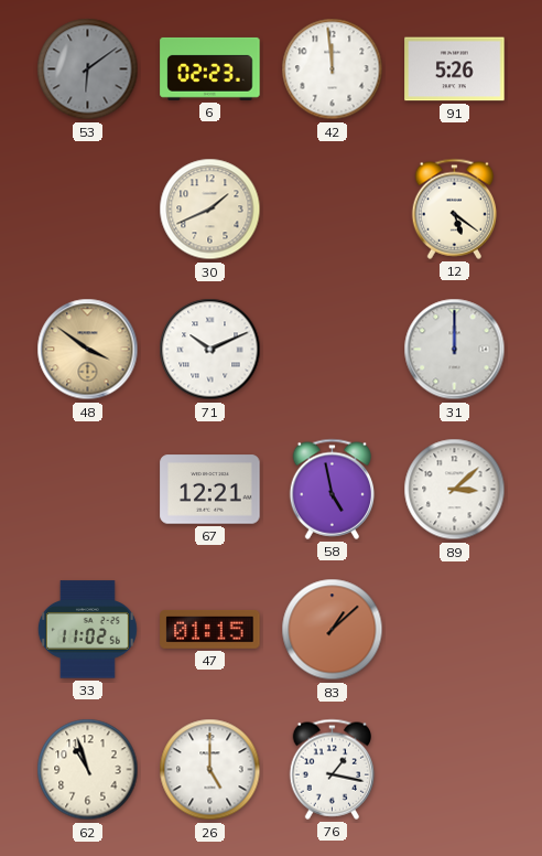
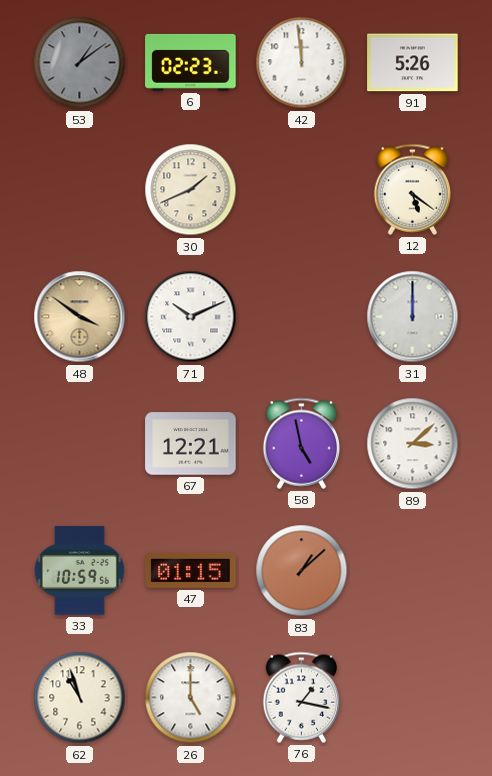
53: 6:09 -> 1:09 (80, 63)
33: 11:02 -> 10:59 (79, 571)
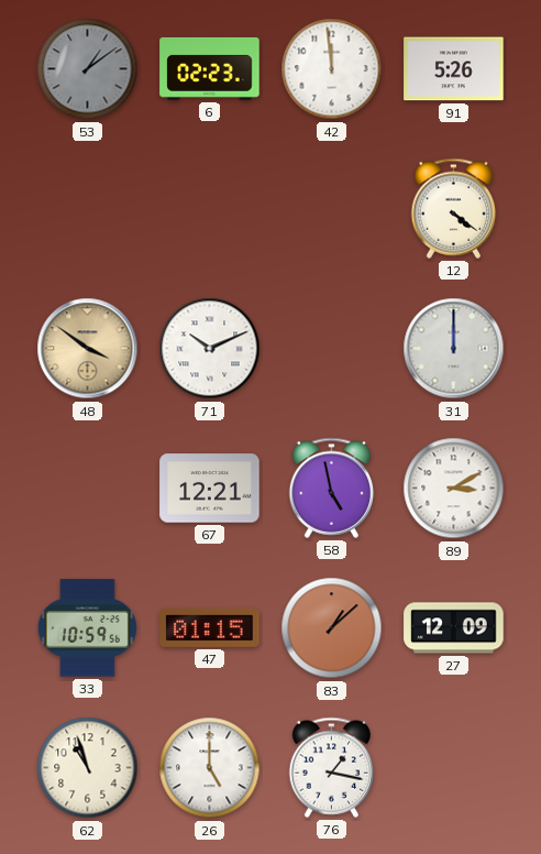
30: 1:41 -> none (191, 190)
12: 5:21 -> 4:21 (454, 208)
89: 3:08 -> 3:10 (454, 489)
27: none -> 12:09 (454, 628)
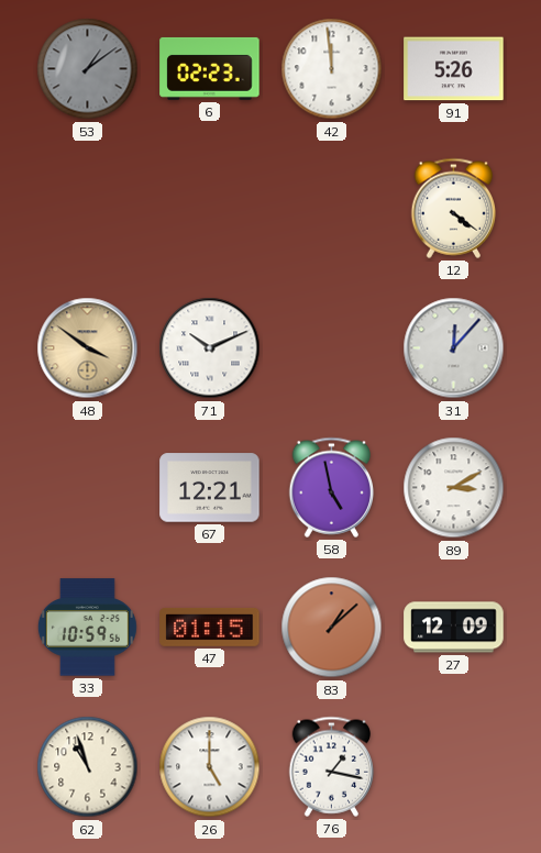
31: 12:00 -> 12:07 (454, 348)
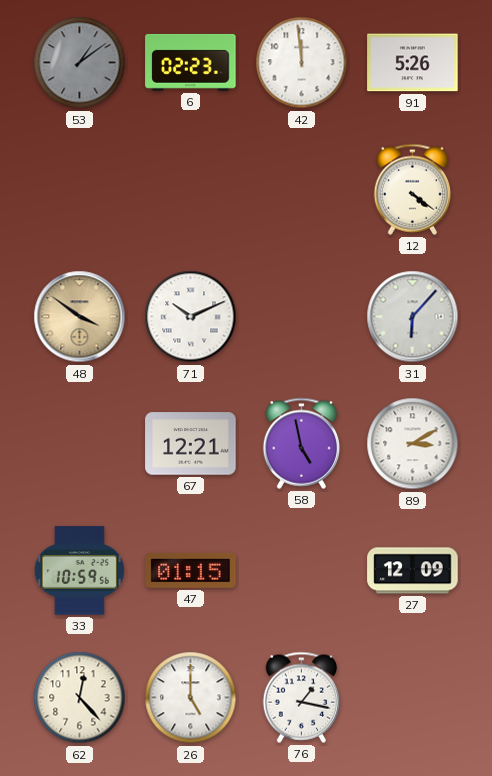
31: 12:07 -> 6:07 (413, 317)
83: 1:08 -> none (332, 628)
62: 10:57 -> 12:23 (80, 698)
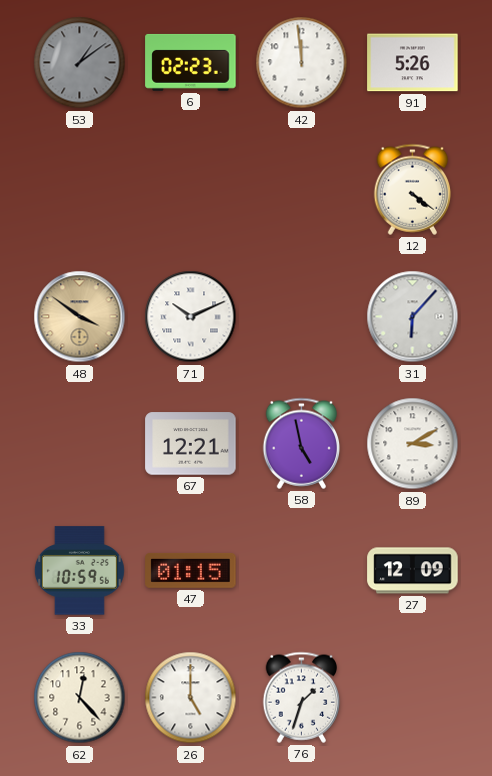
76: 1:17 -> 1:33 (302, 697)
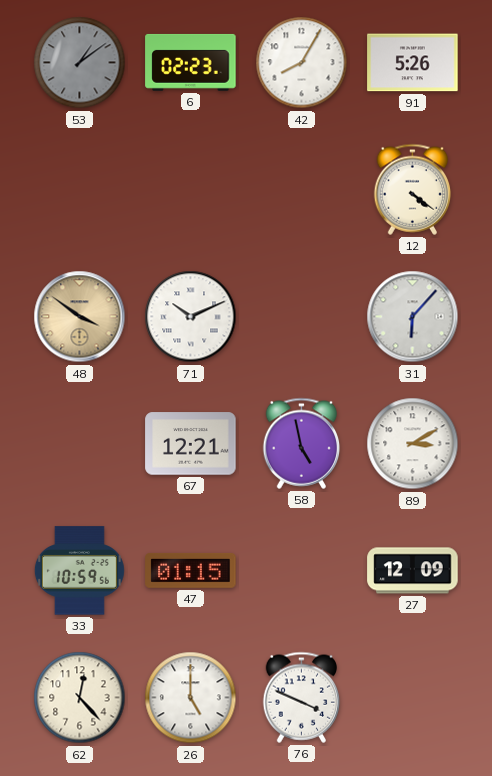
42: 11:59 -> 8:05 (302, 63)
76: 1:33 -> 3:49 (302, 697)
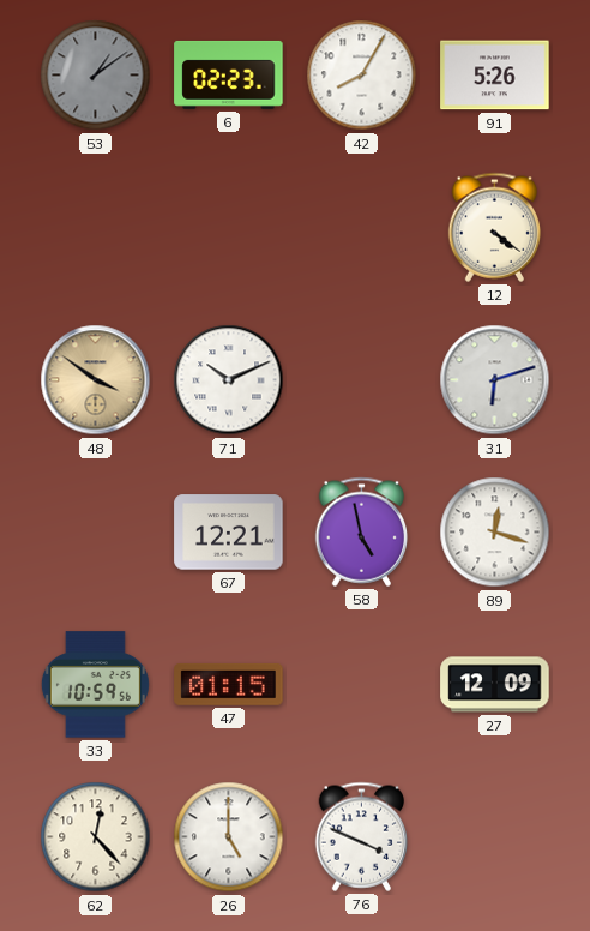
31: 6:07 -> 6:12 (495, 380)
89: 3:10 -> 12:18 (495, 533)
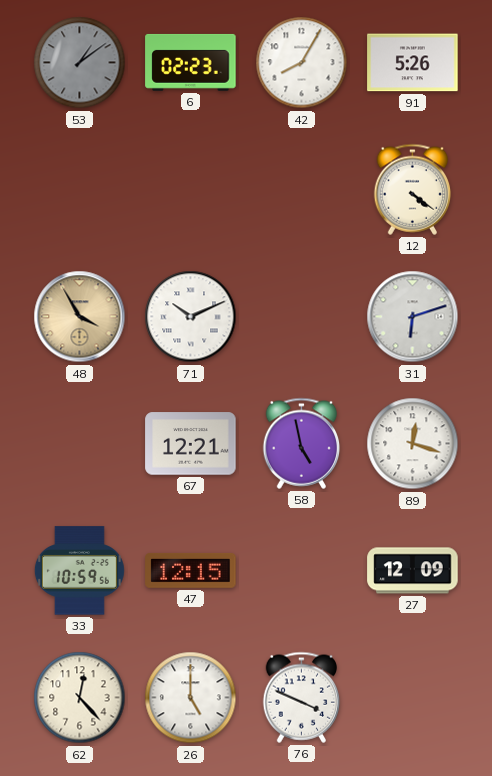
48: 3:51 -> 3:55 (80, 317)
47: 01:15 -> 12:15 (191, 570)
